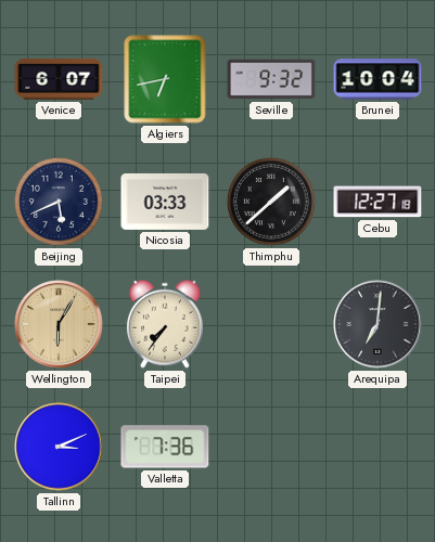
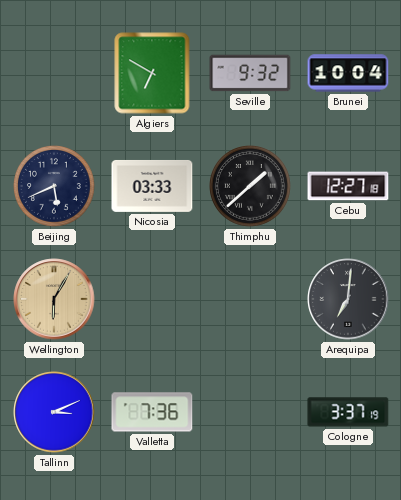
Venice: 6:07 -> none (59, 79)
Algiers: 6:43 -> 6:50 (152, 73)
Taipei: 7:36 -> none (165, 324)
Cologne: none -> 3:37 (348, 412)
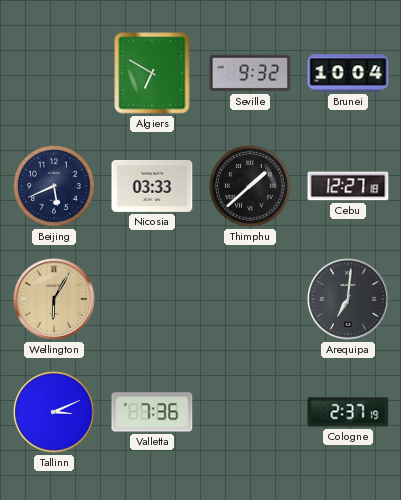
Cologne: 3:37 -> 2:37 (348, 412)
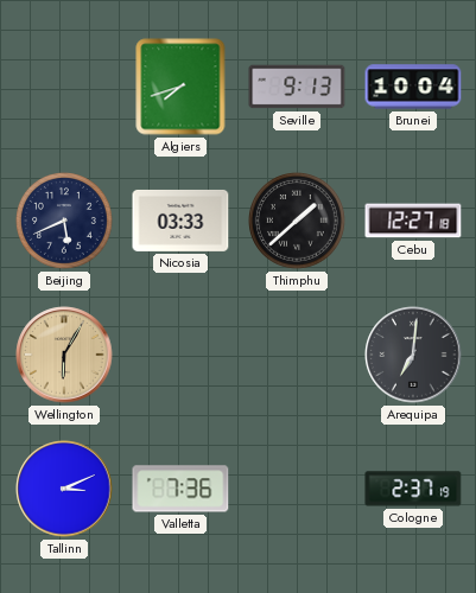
Algiers: 6:50 -> 7:42 (180, 87)
Seville: 9:32 -> 9:13 (297, 87)
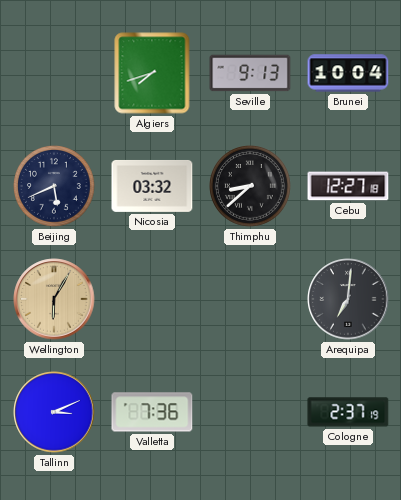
Nicosia: 03:33 -> 03:32 (152, 186)
Thimphu: 1:38 -> 8:38 (251, 187)
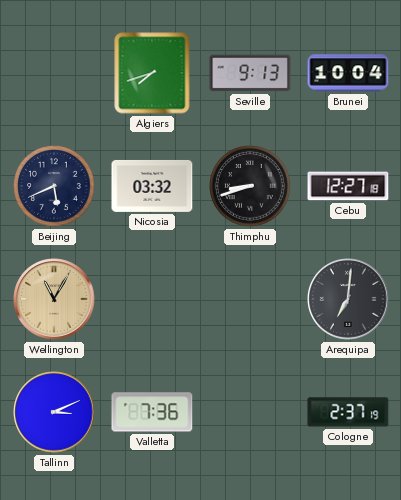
Thimphu: 8:38 -> 8:42 (251, 187)
Wellington: 6:05 -> 11:05 (54, 299)
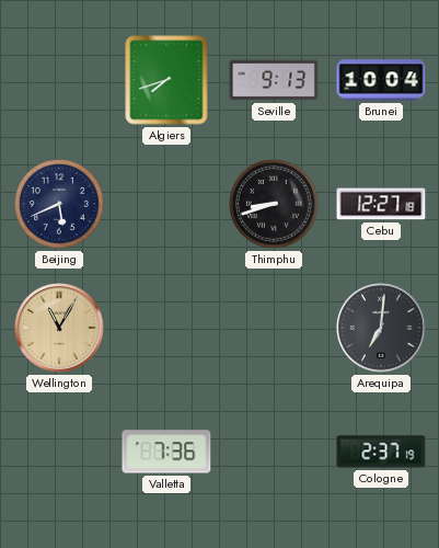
Nicosia: 03:32 -> none (152, 186)
Tallinn: 3:11 -> none (54, 412)
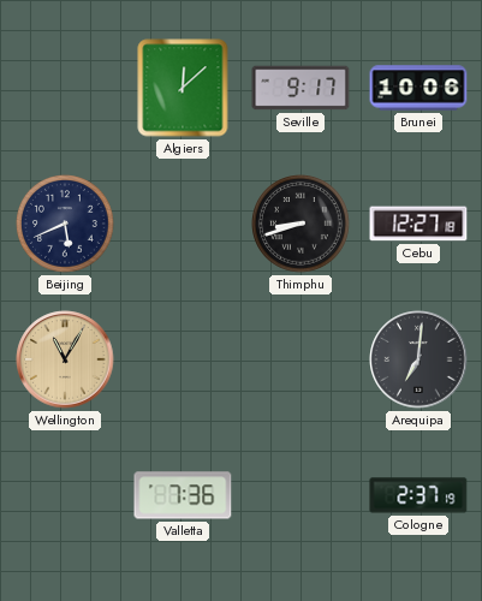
Algiers: 7:42 -> 12:08 (183, 88)
Seville: 9:13 -> 9:17 (300, 88)
Brunei: 10:04 -> 10:06 (418, 88)
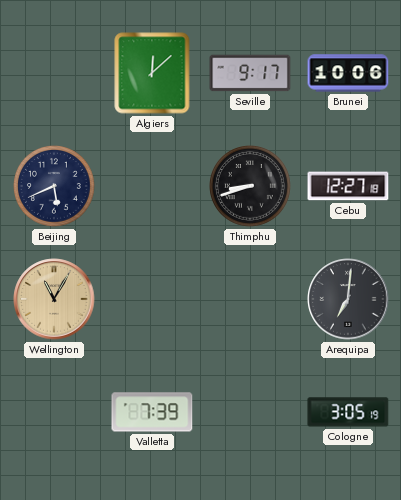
Valletta: 7:36 -> 7:39 (152, 412)
Cologne: 2:37 -> 3:05 (348, 412)
